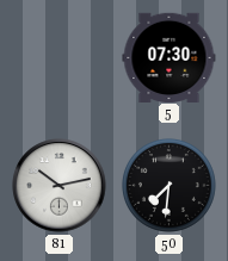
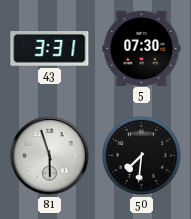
43: none -> 3:31 (50, 49)
81: 10:13 -> 5:57 (50, 156)
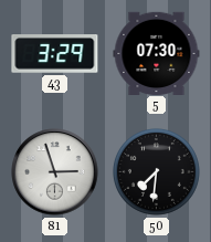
43: 3:31 -> 3:29 (55, 54)
81: 5:57 -> 2:57 (55, 172)
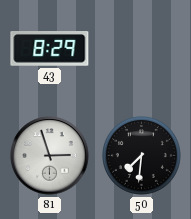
43: 3:29 -> 8:29 (50, 49)
5: 07:30 -> none (157, 53)
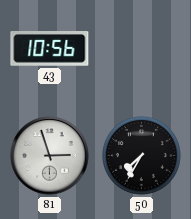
43: 8:29 -> 10:56 (50, 49)
50: 7:31 -> 7:35 (141, 155)
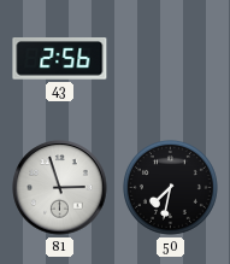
43: 10:56 -> 2:56 (60, 59)
50: 7:35 -> 7:32 (170, 187)
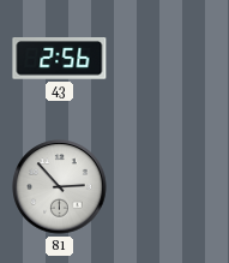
81: 2:57 -> 2:53 (60, 187)
50: 7:32 -> none (170, 187)
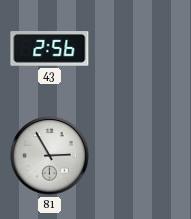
81: 2:53 -> 2:55 (50, 156)
